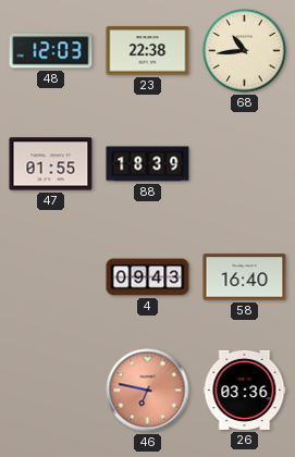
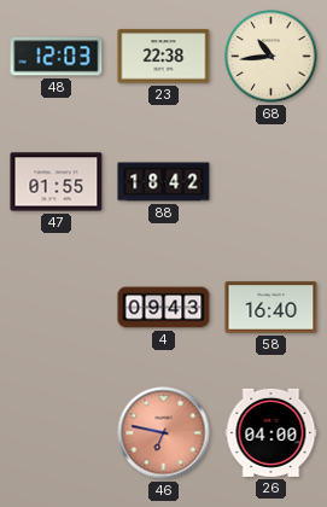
88: 18:39 -> 18:42 (164, 182)
26: 03:36 -> 04:00 (271, 432)
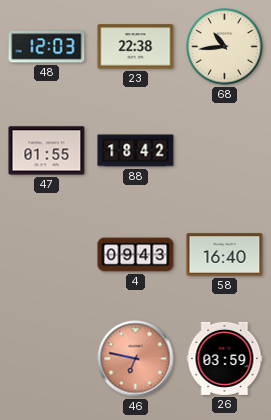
26: 04:00 -> 03:59 (225, 358)
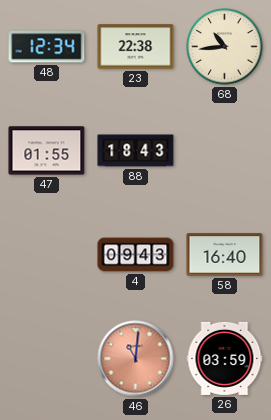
48: 12:03 -> 12:34 (47, 47)
88: 18:42 -> 18:43 (136, 151)
46: 6:47 -> 11:01 (136, 359)
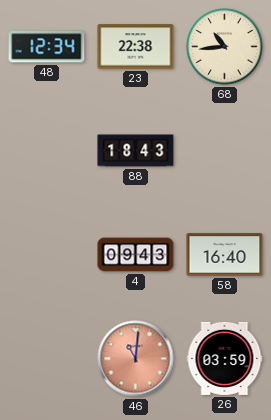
47: 01:55 -> none (47, 151)
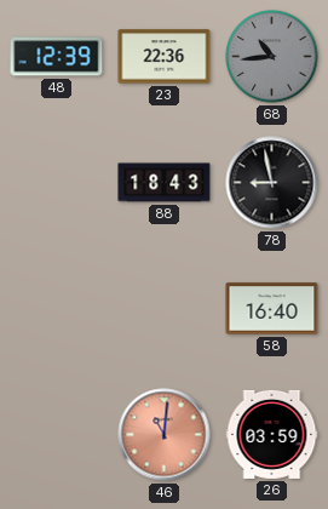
48: 12:34 -> 12:39 (57, 57)
23: 22:38 -> 22:36 (165, 57)
68 dial: cream -> grey (272, 57)
78: none -> 8:58 (272, 183)
4: 09:43 -> none (136, 255)
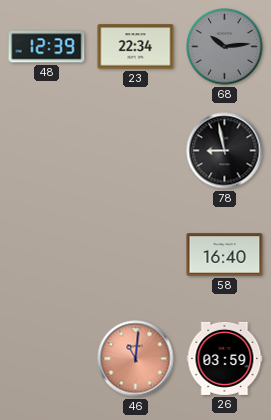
23: 22:36 -> 22:34 (136, 47)
68: 10:44 -> 10:14 (225, 47)
88: 18:43 -> none (165, 183)
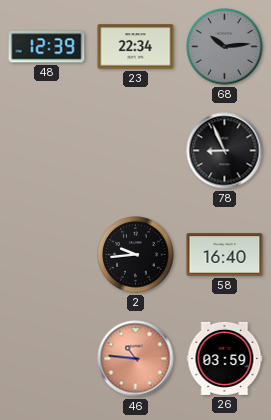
78: 8:58 -> 8:56 (225, 151)
2: none -> 9:44 (136, 255)
46: 11:01 -> 10:46 (136, 359)
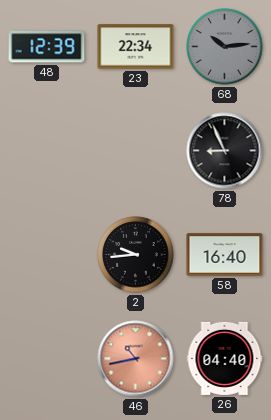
46: 10:46 -> 10:43 (136, 359)
26: 03:59 -> 04:40 (225, 358)
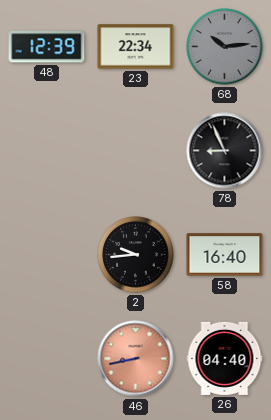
46: 10:43 -> 8:43 (136, 359)
